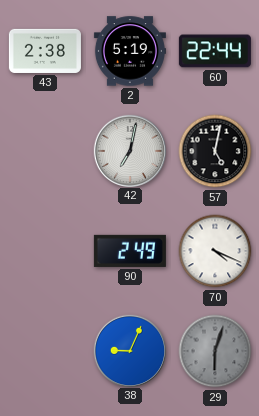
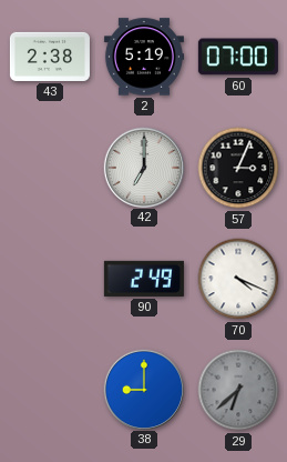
60: 22:44 -> 07:00 (238, 57)
42: 7:02 -> 7:00 (143, 167)
57: 5:02 -> 3:04 (238, 168)
38: 9:04 -> 9:00 (143, 389)
29: 6:03 -> 6:38 (238, 390)
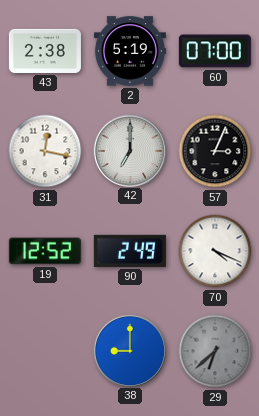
31: none -> 12:17 (45, 151)
19: none -> 12:52 (45, 251)
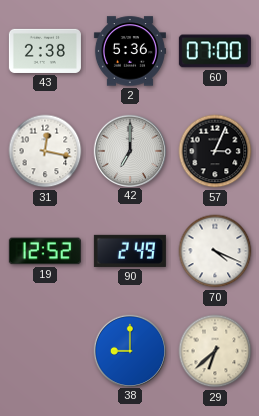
2: 5:19 -> 5:36 (130, 51)
29 dial: grey -> cream (215, 351)
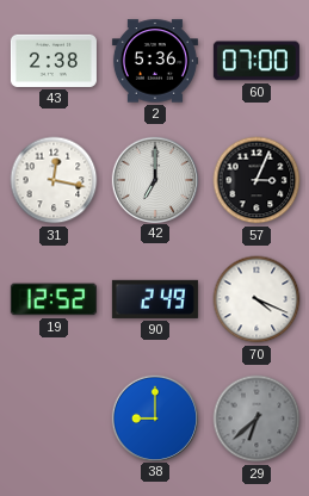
29 dial: cream -> grey (257, 418)
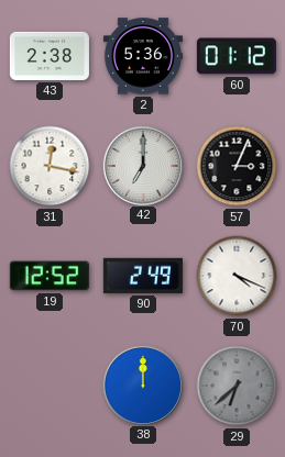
60: 07:00 -> 01:12 (237, 56)
38: 9:00 -> 12:00 (142, 384)
